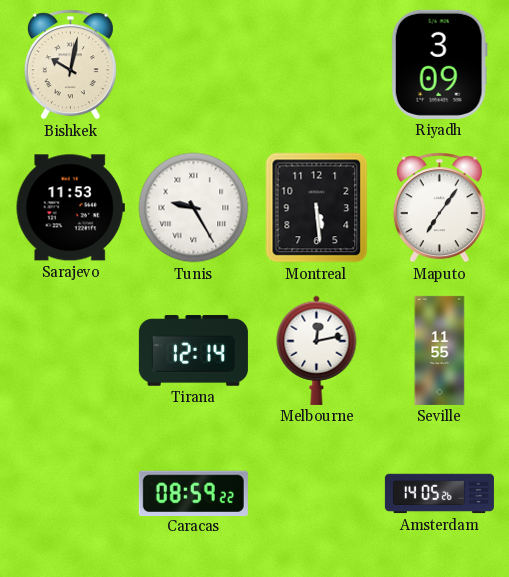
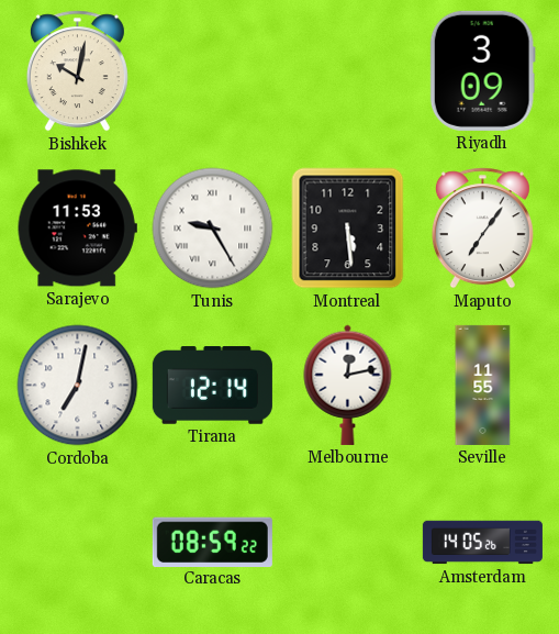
Cordoba: none -> 7:02 (78, 386)
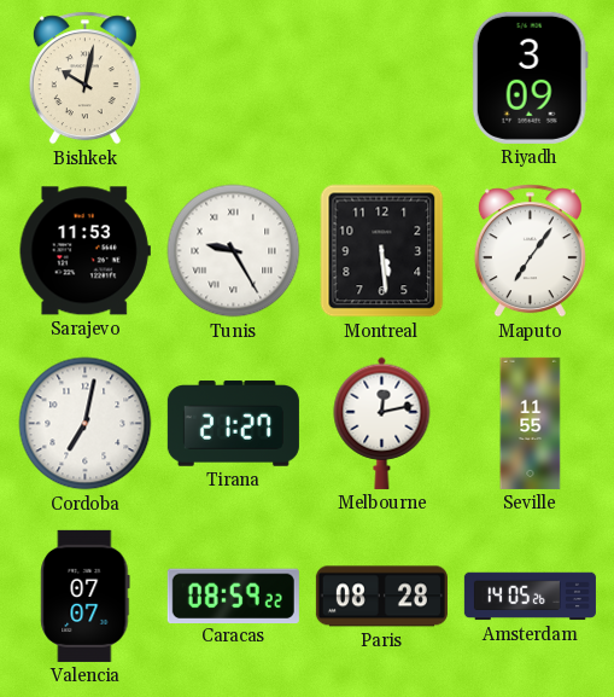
Tirana: 12:14 -> 21:27 (233, 424)
Valencia: none -> 07:07 (86, 596)
Paris: none -> 08:28 (381, 597)
